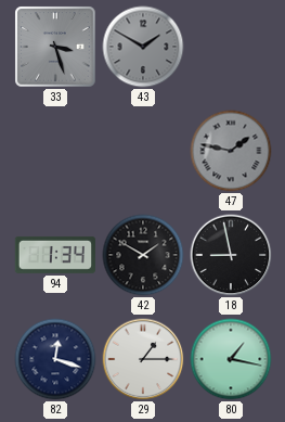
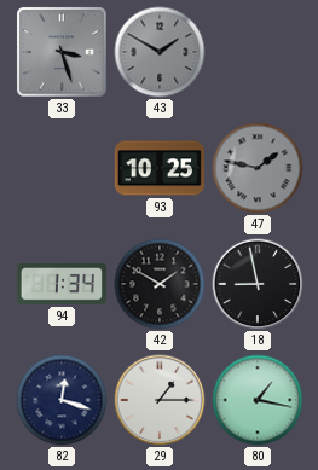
93: none -> 10:25 (158, 168)
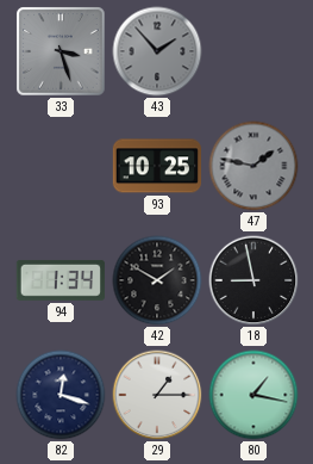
43: 1:50 -> 1:53 (157, 51)
